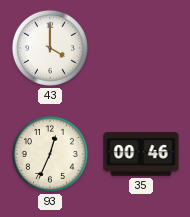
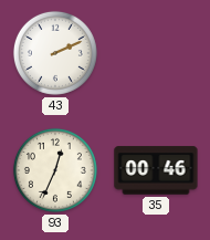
43: 4:00 -> 2:11 (55, 53)
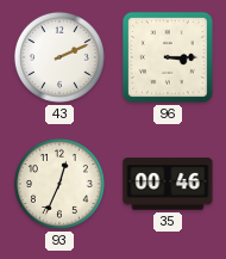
96: none -> 3:15 (168, 57)
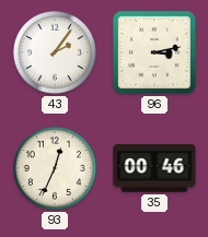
43: 2:11 -> 2:06 (55, 52)
96: 3:15 -> 3:13 (154, 52)
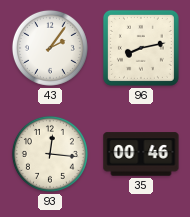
96: 3:13 -> 8:13 (141, 48)
93: 12:34 -> 12:16 (50, 154)
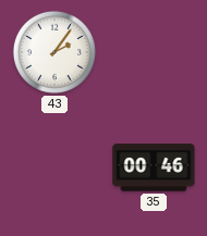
96: 8:13 -> none (141, 48)
93: 12:16 -> none (50, 154)
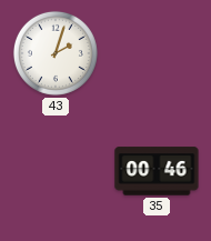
43: 2:06 -> 2:03 (56, 53)
